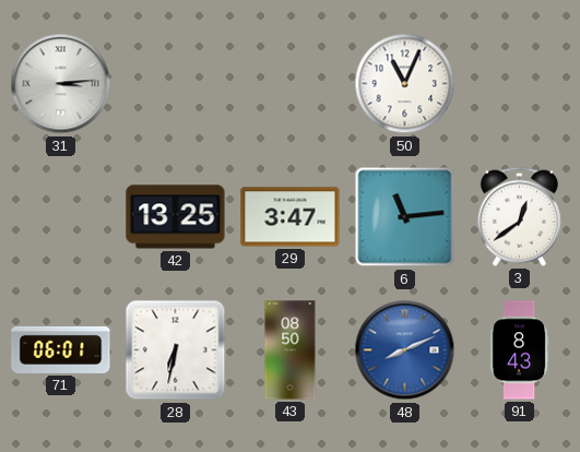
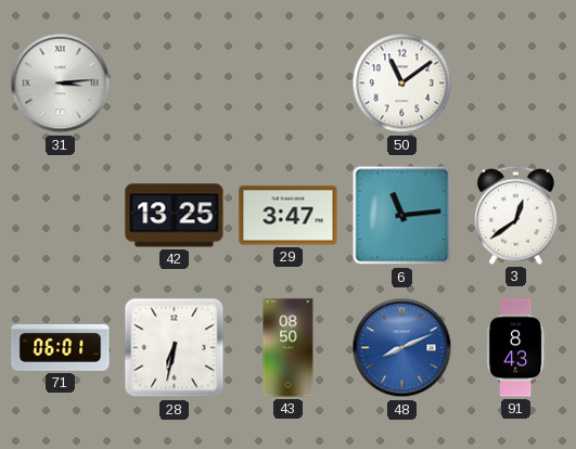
50: 11:04 -> 11:09 (402, 84)
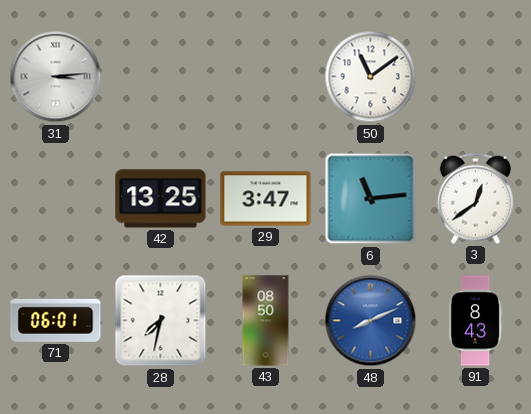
28: 6:32 -> 7:32 (161, 321)
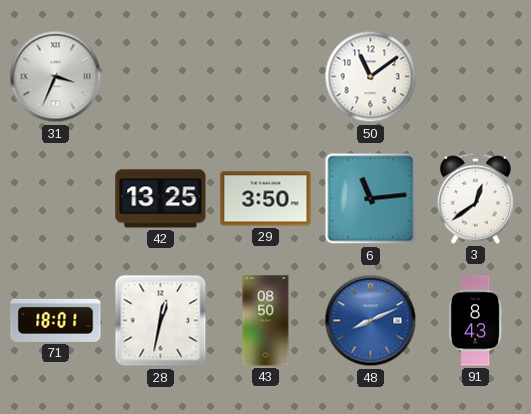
31: 3:14 -> 3:34 (56, 77)
29: 3:47 -> 3:50 (266, 199)
71: 06:01 -> 18:01 (56, 320)
28: 7:32 -> 12:32 (161, 321)
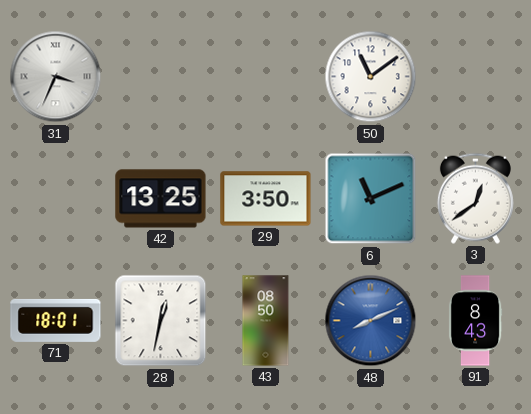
6: 11:14 -> 11:11 (371, 199)
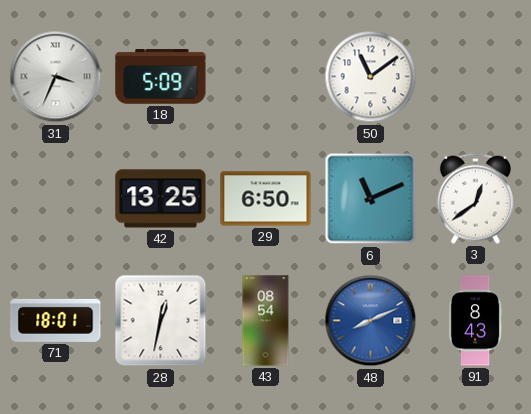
18: none -> 5:09 (161, 77)
29: 3:50 -> 6:50 (266, 199)
43: 08:50 -> 08:54 (266, 321)
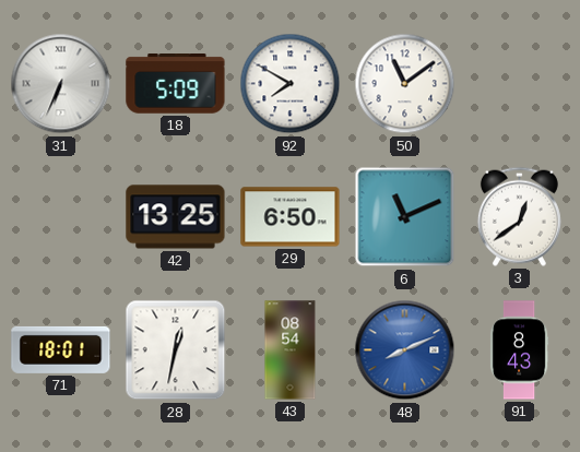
31: 3:34 -> 6:34 (61, 84)
92: none -> 7:50 (291, 84)
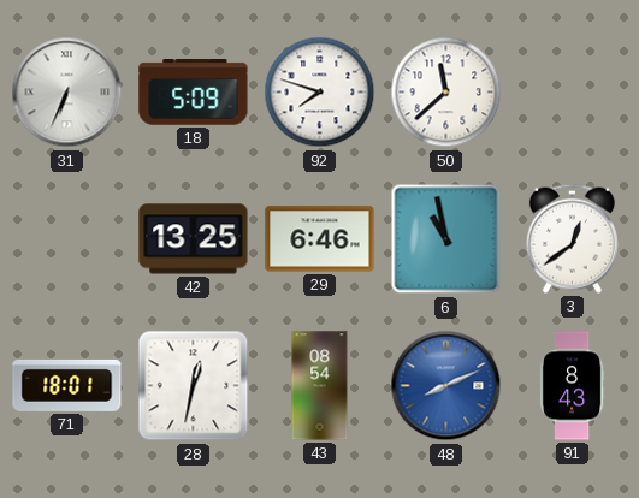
92: 7:50 -> 7:48 (320, 93)
50: 11:09 -> 11:38 (446, 93)
29: 6:50 -> 6:46 (320, 239)
6: 11:11 -> 10:58 (446, 239)
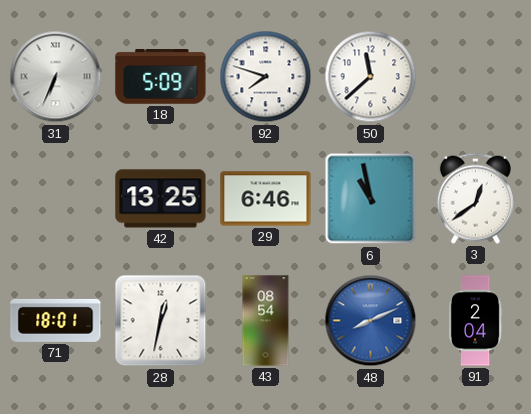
91: 8:43 -> 2:04 (475, 321)
